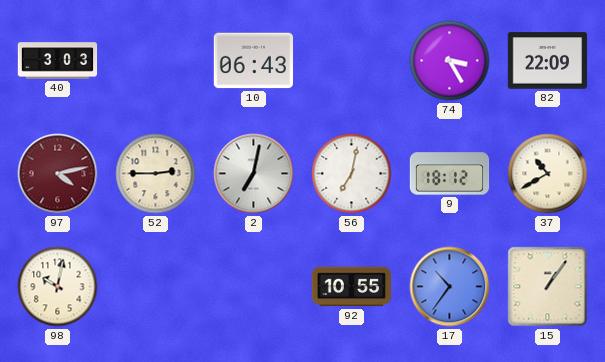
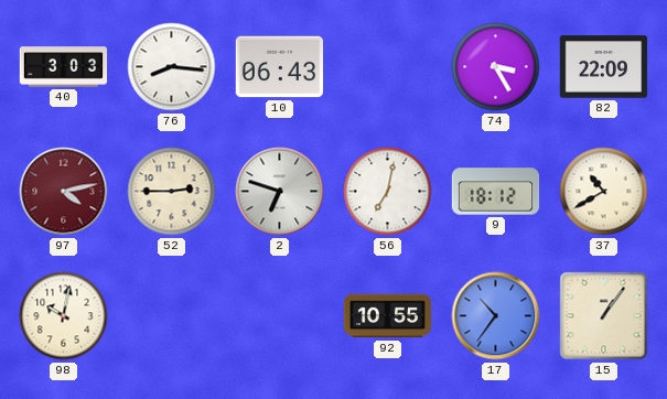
76: none -> 8:16 (172, 67)
2: 7:02 -> 6:48 (280, 192)
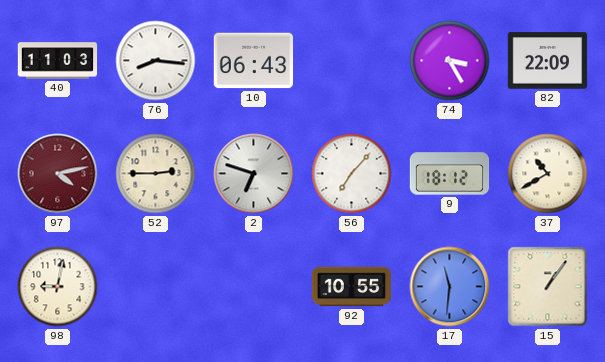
40: 3:03 -> 11:03 (58, 61)
56: 7:02 -> 7:07 (352, 174)
98: 10:02 -> 9:02 (58, 287)
17: 10:36 -> 11:31 (450, 287)
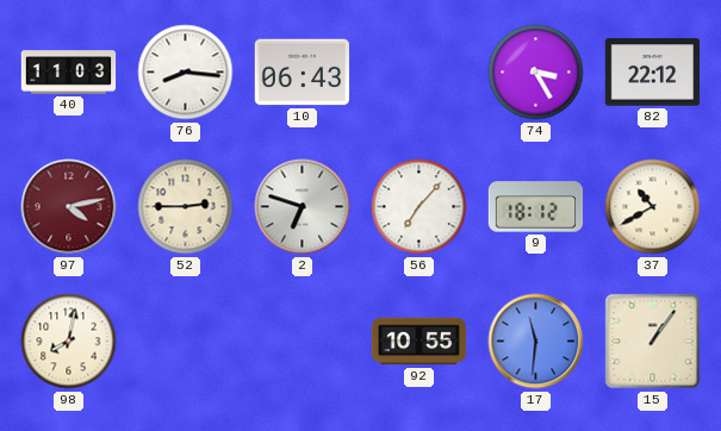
82: 22:09 -> 22:12 (653, 73)
98: 9:02 -> 8:02 (69, 342)
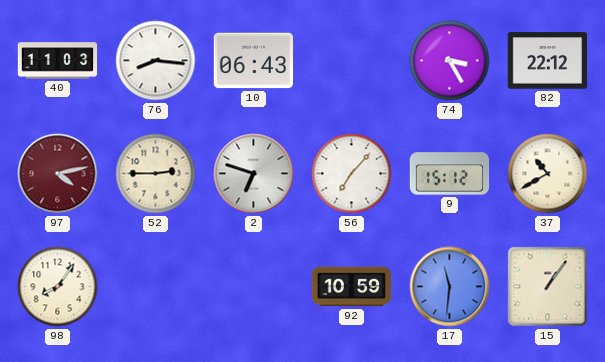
9: 18:12 -> 15:12 (450, 174)
98: 8:02 -> 8:06 (58, 287)
92: 10:55 -> 10:59 (352, 287)
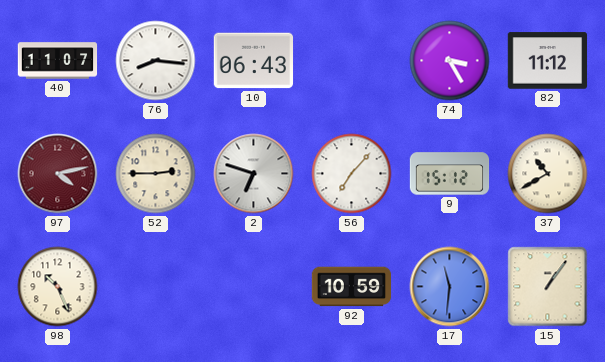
40: 11:03 -> 11:07 (58, 61)
82: 22:12 -> 11:12 (548, 61)
98: 8:06 -> 10:26 (58, 287)
